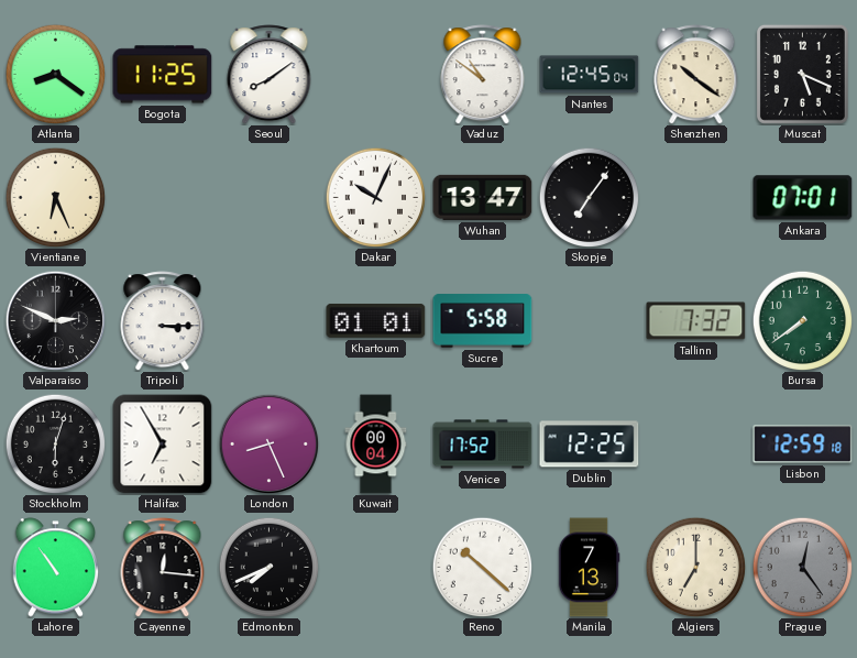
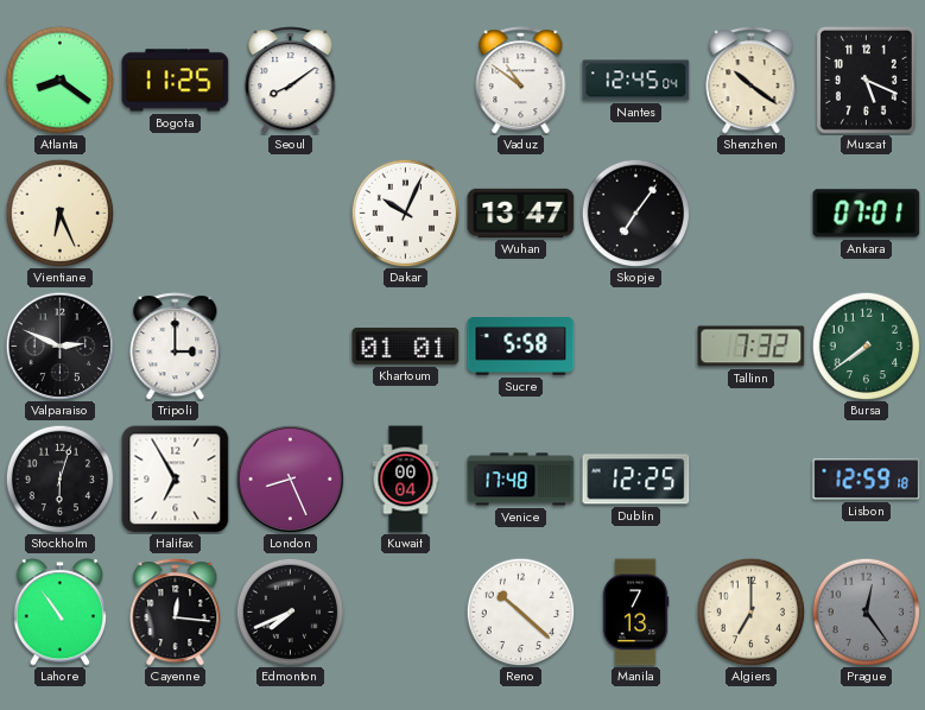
Tripoli: 3:15 -> 3:00 (176, 347)
Venice: 17:52 -> 17:48 (521, 480)
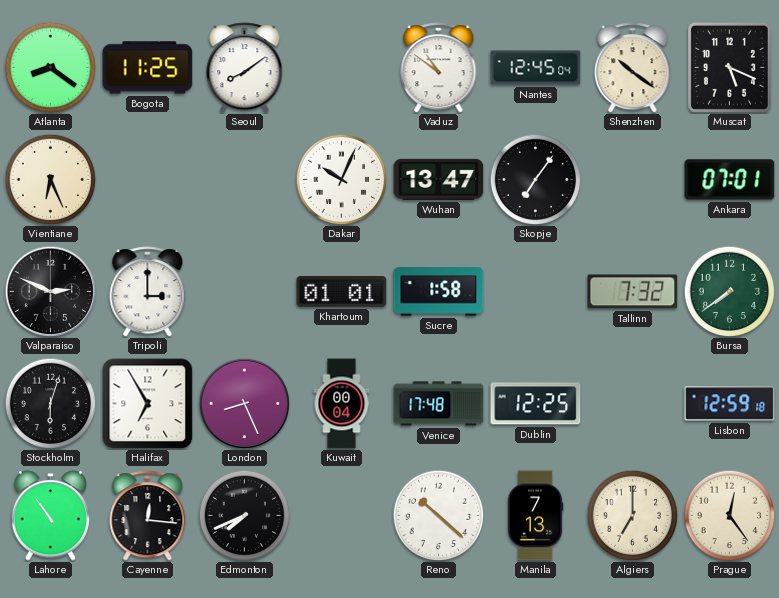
Sucre: 5:58 -> 1:58 (439, 292)
Prague dial: grey -> cream (729, 515)
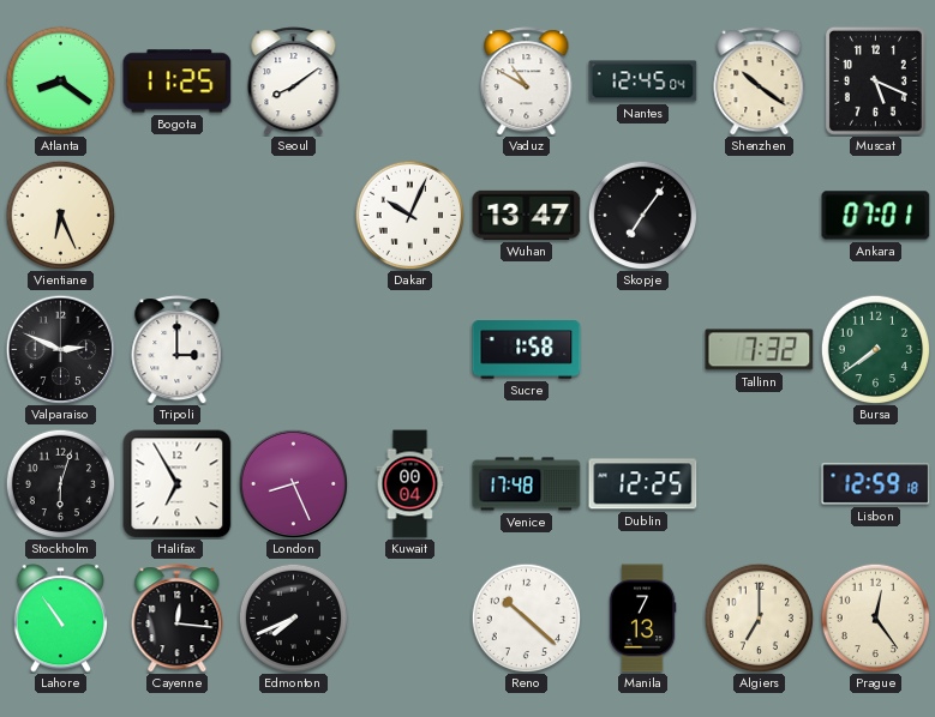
Vaduz: 10:51 -> 10:50 (527, 82)
Khartoum: 01:01 -> none (342, 291)
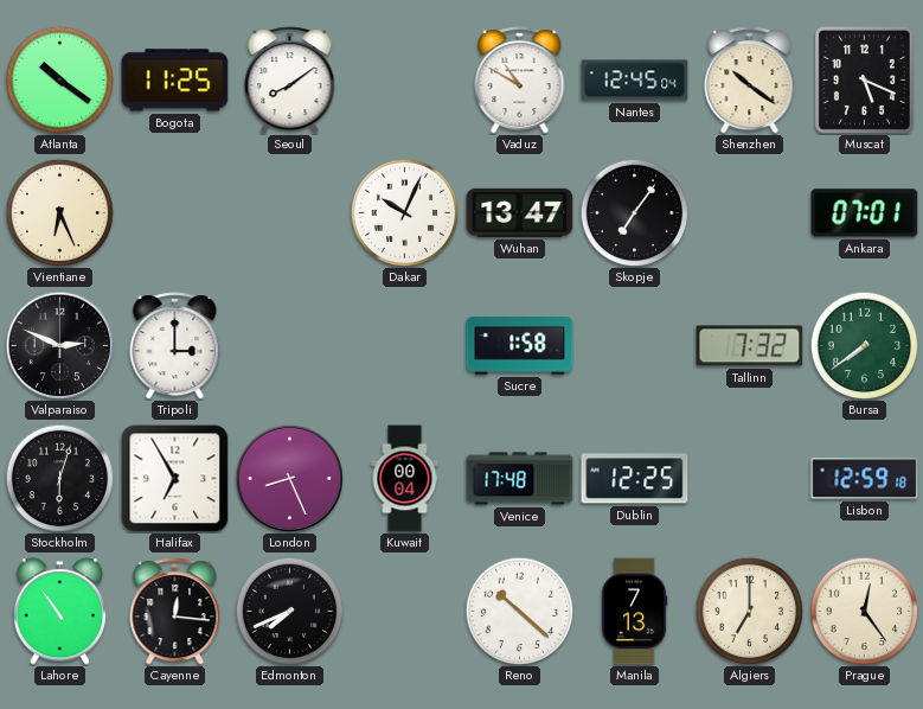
Atlanta: 8:21 -> 10:21 (59, 79)
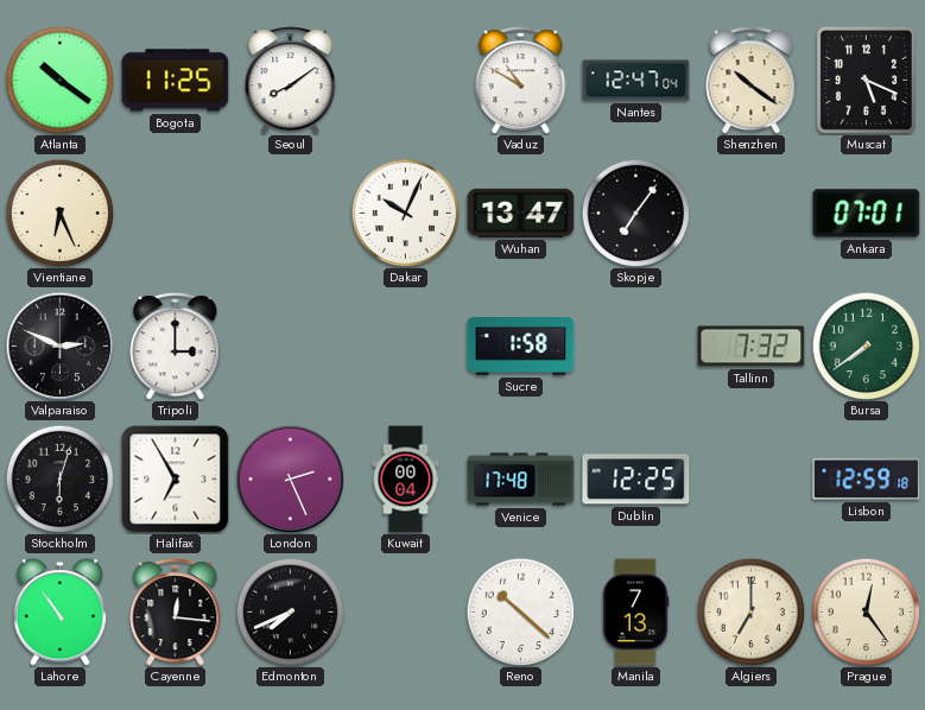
Nantes: 12:45 -> 12:47 (636, 81)
London: 8:26 -> 2:26 (290, 478)
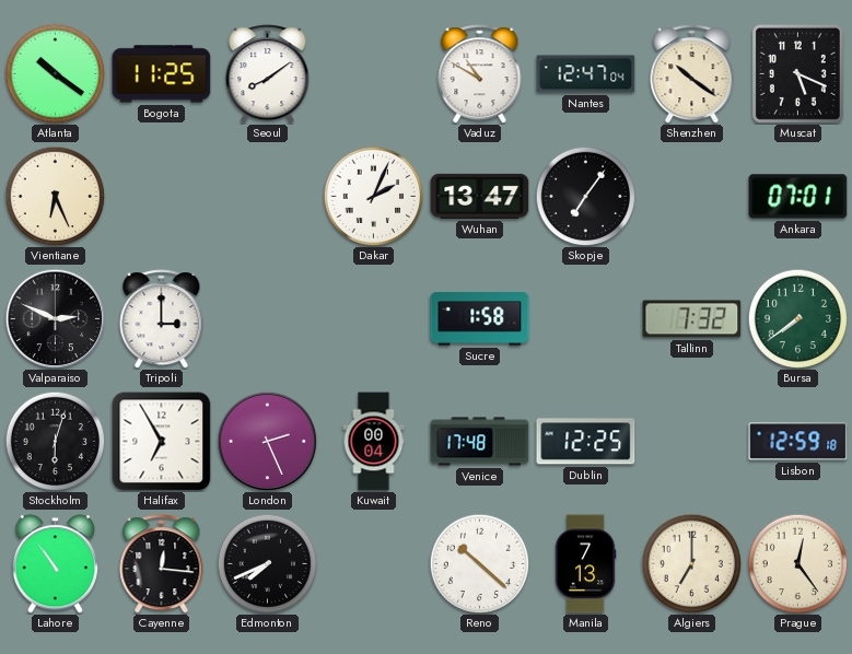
Dakar: 10:04 -> 2:04 (373, 196)
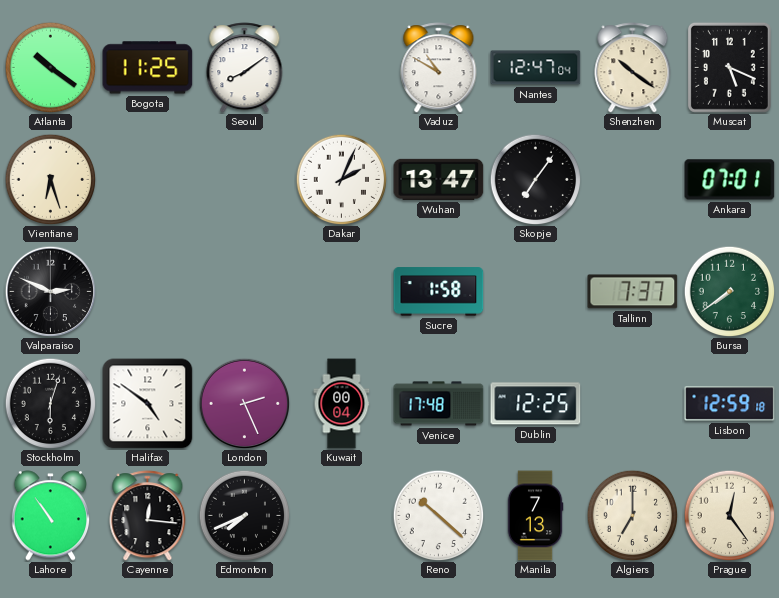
Vientiane: 6:26 -> 6:27 (50, 179)
Tripoli: 3:00 -> none (162, 319)
Tallinn: 7:32 -> 7:37 (633, 292)
Halifax: 6:55 -> 4:51 (148, 404)
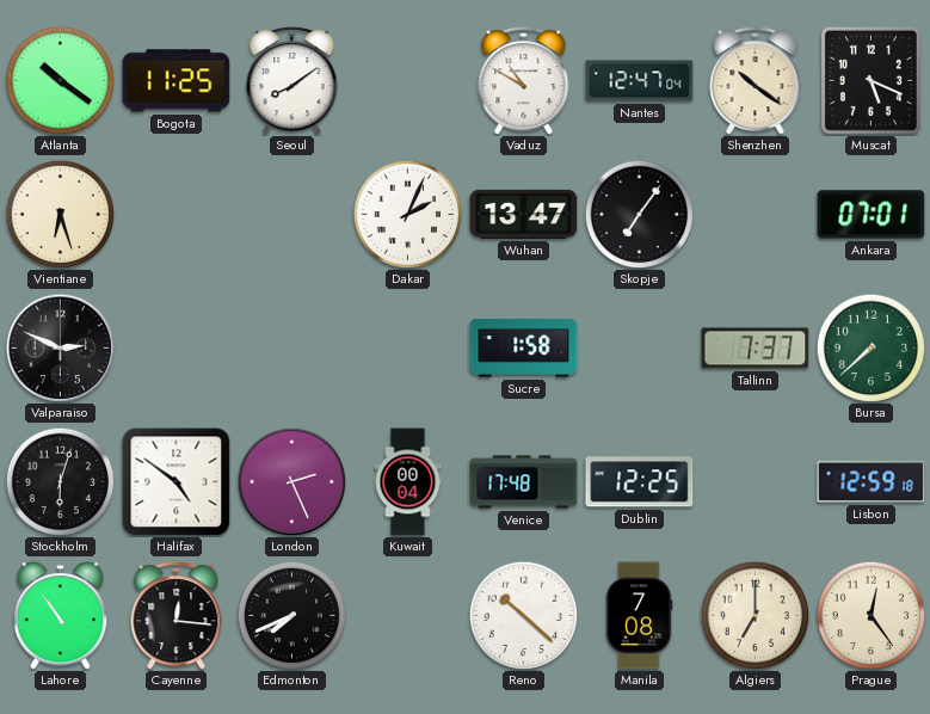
Bursa: 7:39 -> 7:38 (870, 347)
Manila: 7:13 -> 7:08 (639, 616)
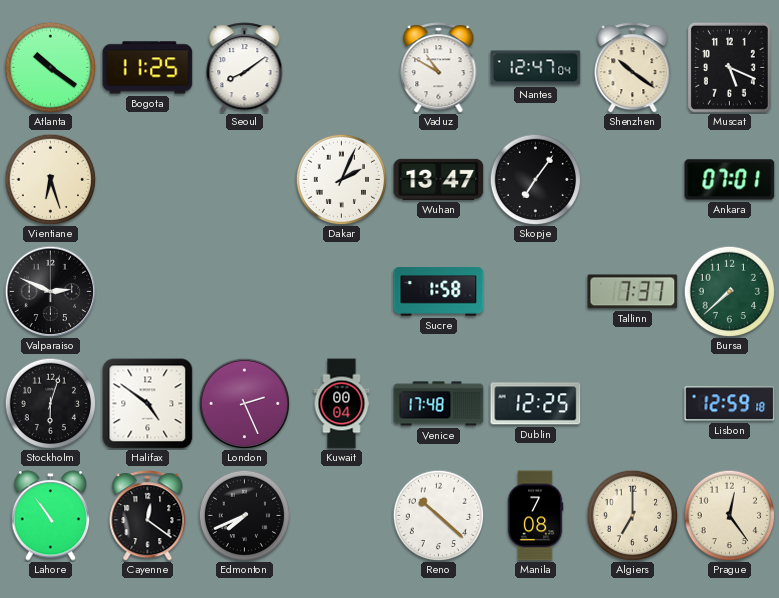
Cayenne: 12:16 -> 12:21 (148, 516)
